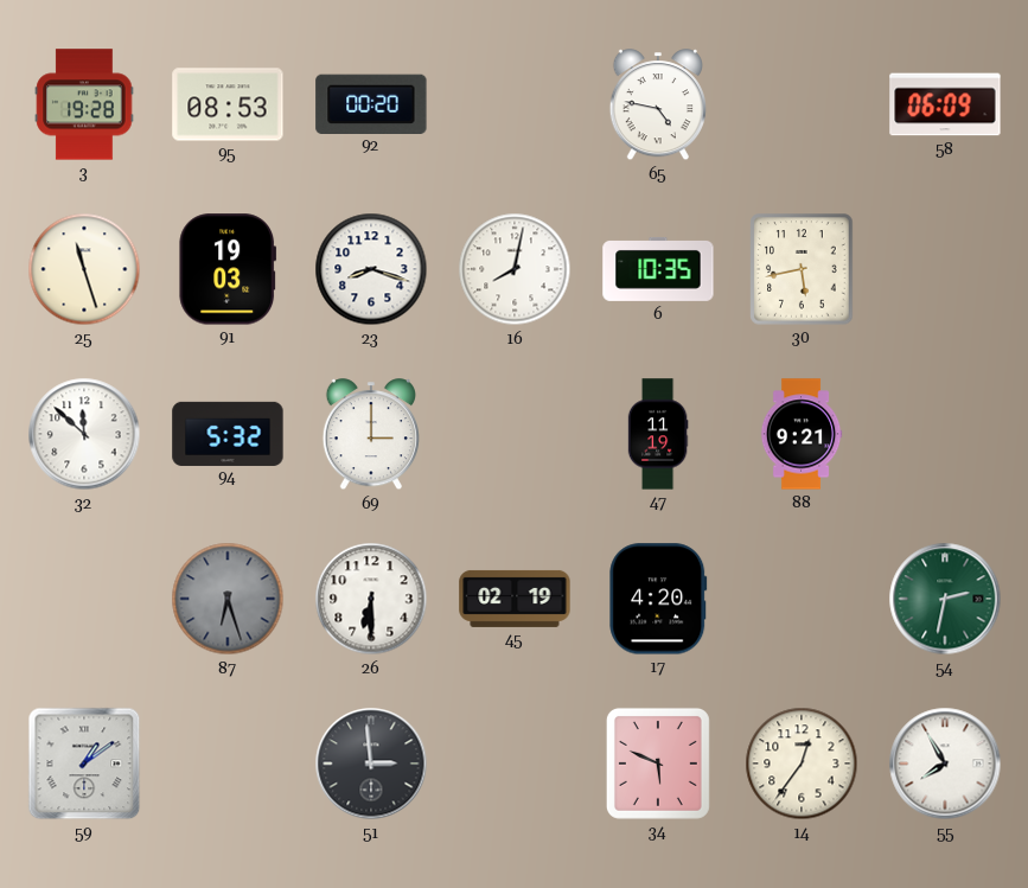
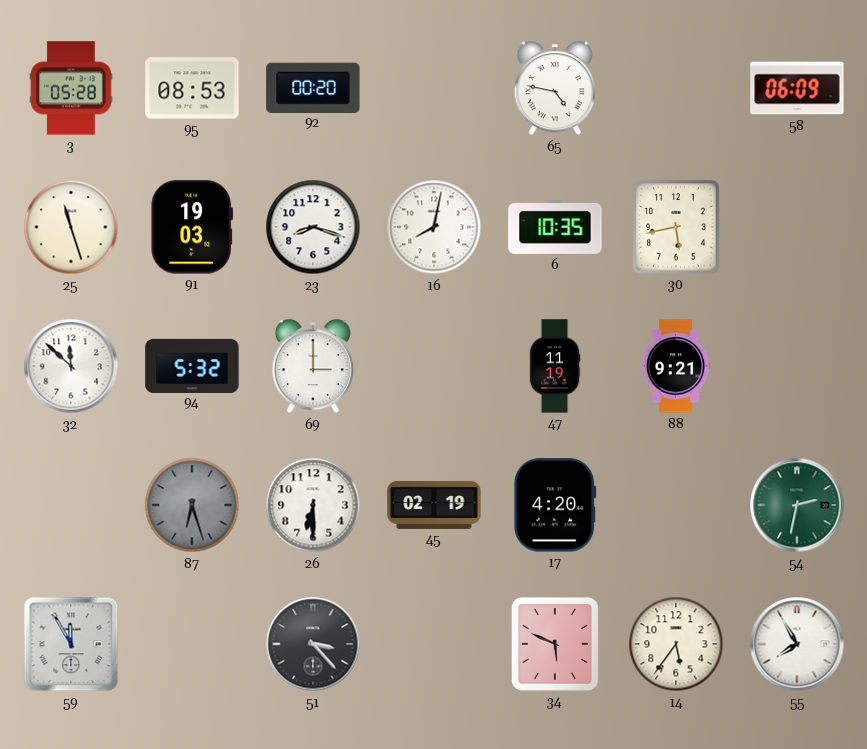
3: 19:28 -> 05:28 (71, 88)
59: 1:09 -> 11:55 (71, 644)
51: 2:59 -> 3:23 (313, 644)
14: 12:36 -> 5:36 (676, 644)
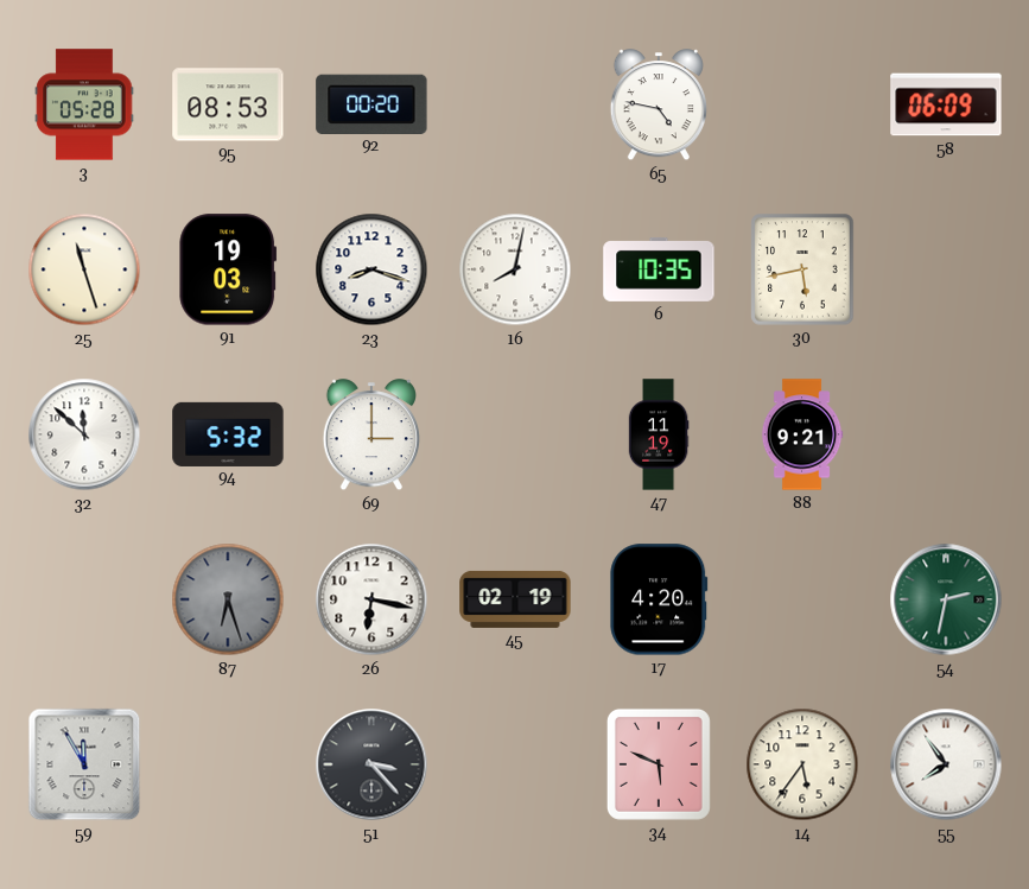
26: 6:30 -> 6:17 (371, 599)
55: 7:55 -> 7:54 (946, 764)
